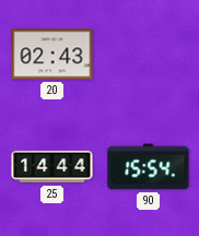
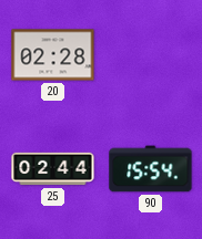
20: 02:43 -> 02:28 (53, 55)
25: 14:44 -> 02:44 (53, 169)
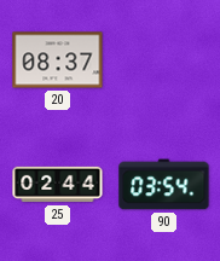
20: 02:28 -> 08:37 (58, 60)
90: 15:54 -> 03:54 (164, 185)
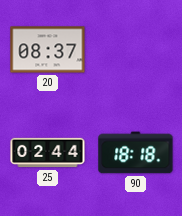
90: 03:54 -> 18:18 (136, 153)
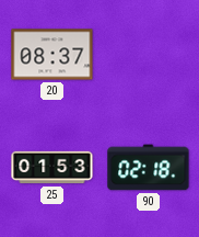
25: 02:44 -> 01:53 (52, 168)
90: 18:18 -> 02:18 (149, 168)
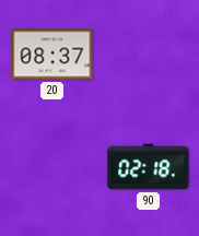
25: 01:53 -> none (52, 168)
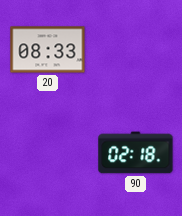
20: 08:37 -> 08:33 (48, 50)
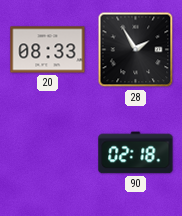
28: none -> 1:55 (136, 50)
